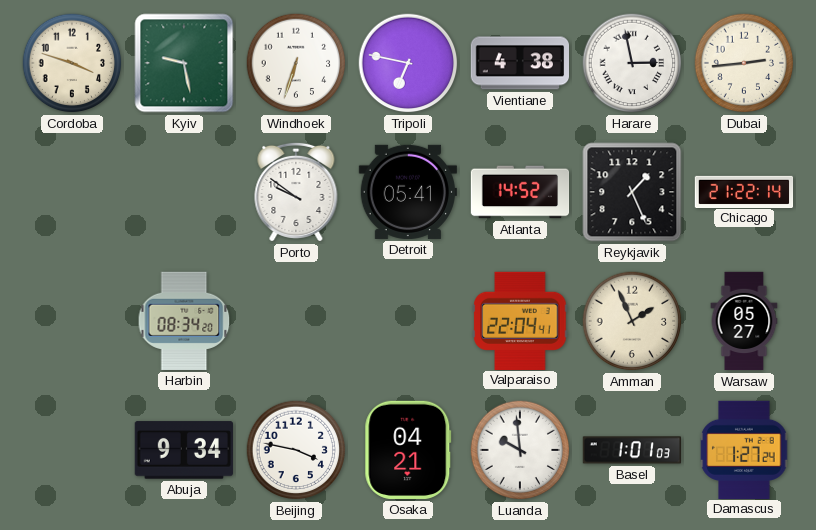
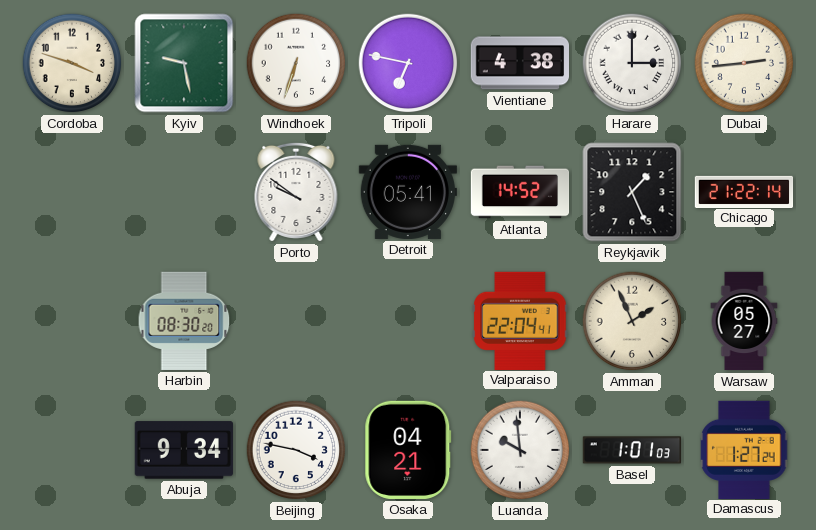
Harare: 2:58 -> 3:00 (632, 63)
Harbin: 08:34 -> 08:30 (184, 321)
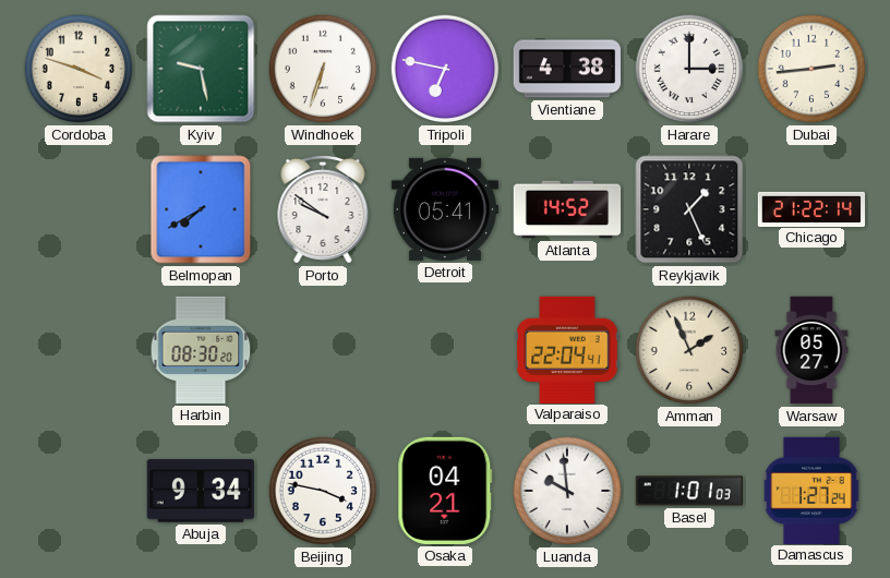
Belmopan: none -> 7:40 (201, 209)
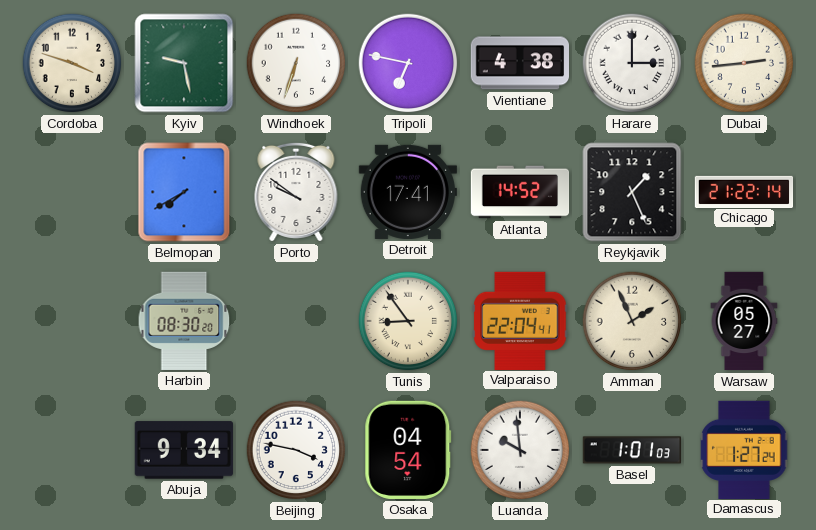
Detroit: 05:41 -> 17:41 (408, 192)
Tunis: none -> 8:54 (408, 321)
Osaka: 04:21 -> 04:54 (408, 450)
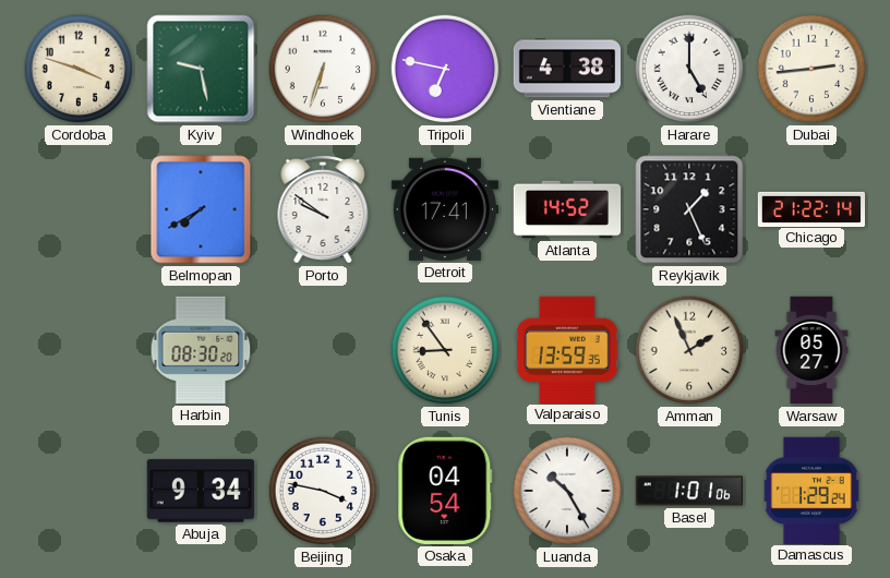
Harare: 3:00 -> 5:00 (689, 69)
Valparaiso: 22:04 -> 13:59 (567, 349)
Luanda: 9:59 -> 10:25 (567, 491)
Basel: 1:01:03 -> 1:01:06 (688, 491)
Damascus: 1:27 -> 1:29 (811, 490)
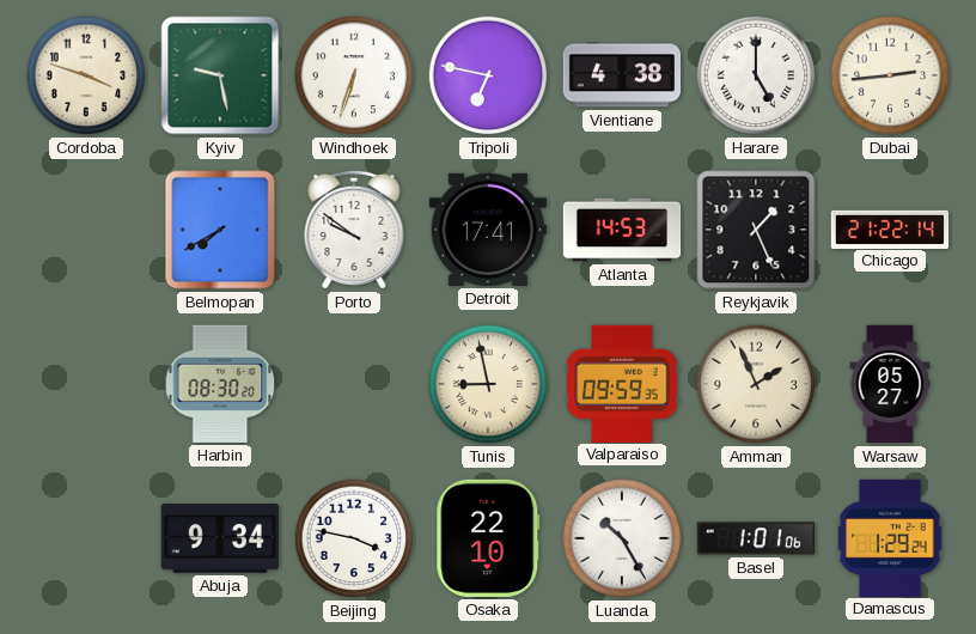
Atlanta: 14:52 -> 14:53 (622, 230)
Tunis: 8:54 -> 8:58 (488, 384)
Valparaiso: 13:59 -> 09:59 (622, 383)
Osaka: 04:54 -> 22:10 (488, 538)
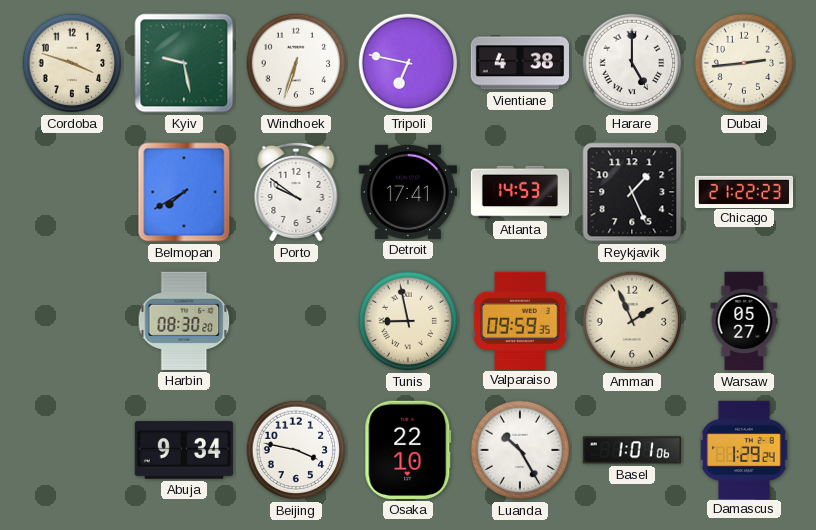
Chicago: 21:22:14 -> 21:22:23 (744, 191)
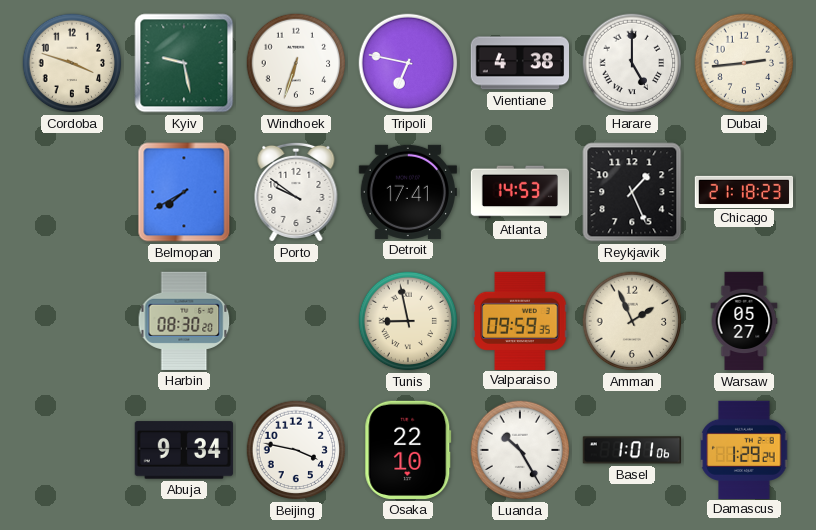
Chicago: 21:22 -> 21:18 (744, 191)
